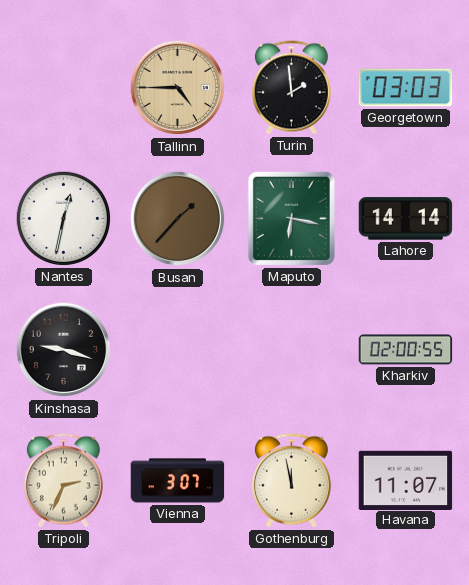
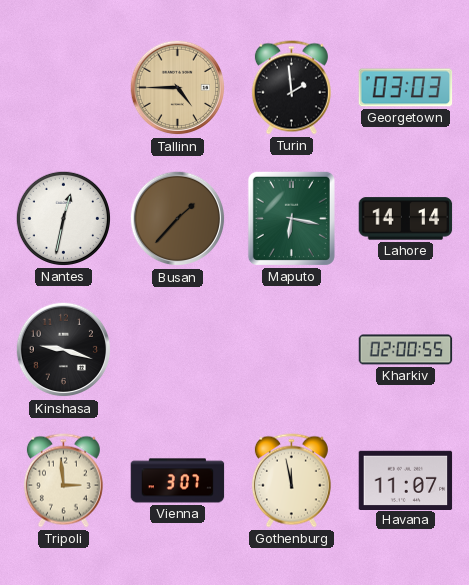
Tripoli: 2:34 -> 2:59 (63, 481)
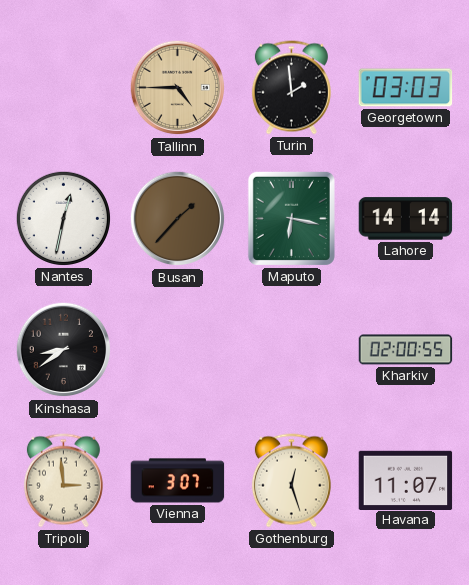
Kinshasa: 9:18 -> 8:39 (64, 350)
Gothenburg: 11:58 -> 12:27 (291, 481)
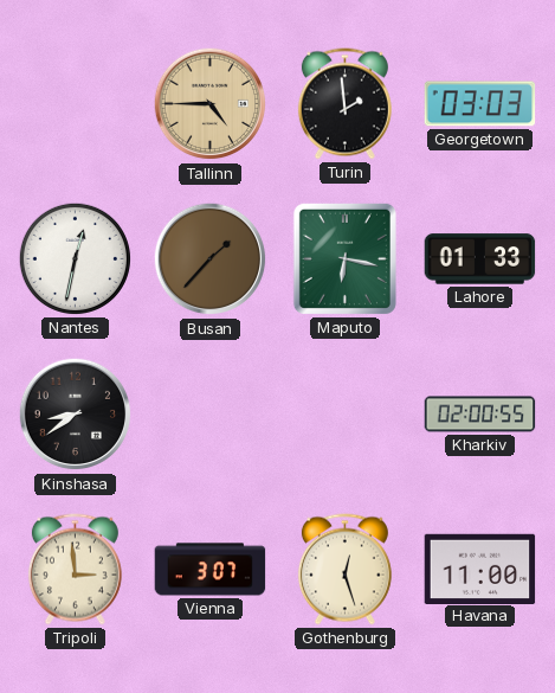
Lahore: 14:14 -> 01:33 (480, 259)
Havana: 11:07 -> 11:00 (480, 569)
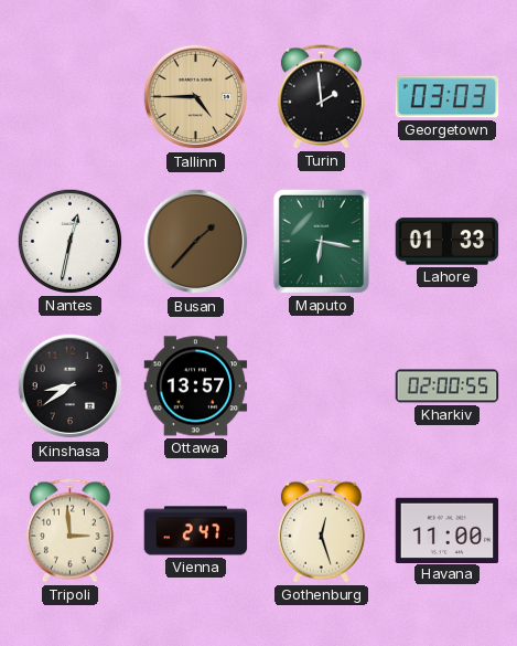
Ottawa: none -> 13:57 (196, 386)
Vienna: 3:07 -> 2:47 (196, 531)
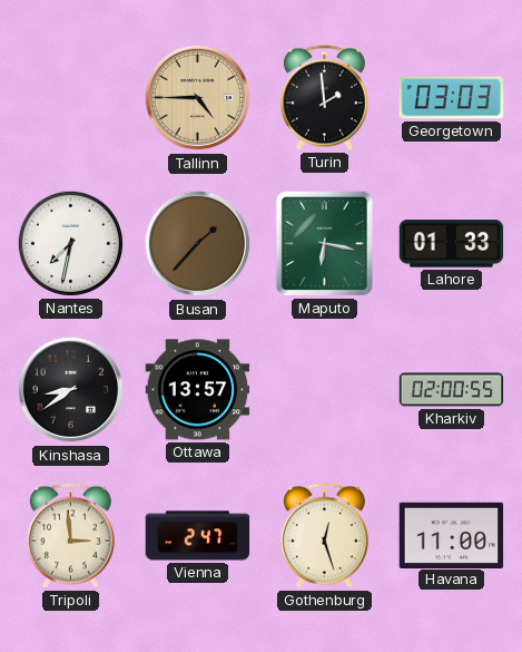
Nantes: 12:32 -> 7:32 (70, 243)
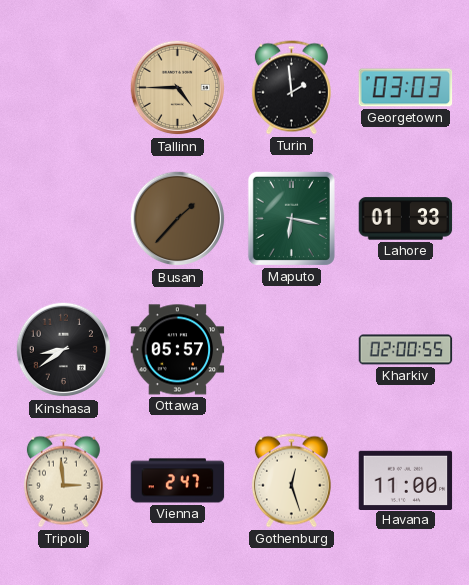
Nantes: 7:32 -> none (70, 243)
Ottawa: 13:57 -> 05:57 (178, 350)
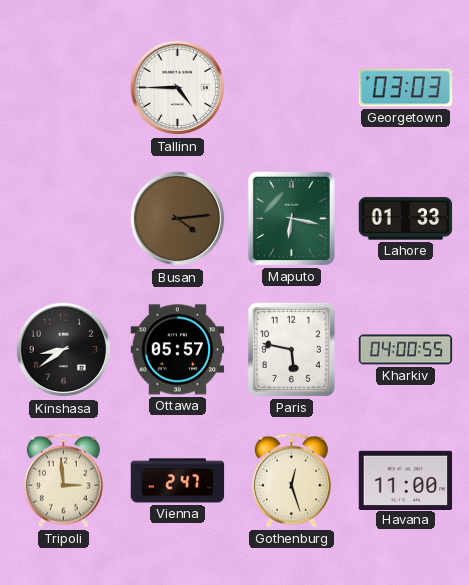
Tallinn dial: champagne -> white (178, 88)
Turin: 1:59 -> none (291, 88)
Busan: 1:37 -> 4:14 (178, 219)
Paris: none -> 5:47 (291, 349)
Kharkiv: 02:00 -> 04:00 (406, 350)
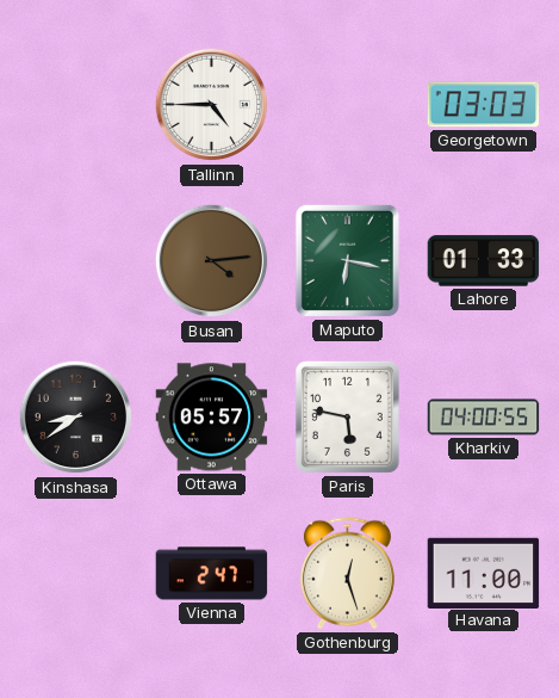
Tripoli: 2:59 -> none (63, 481)
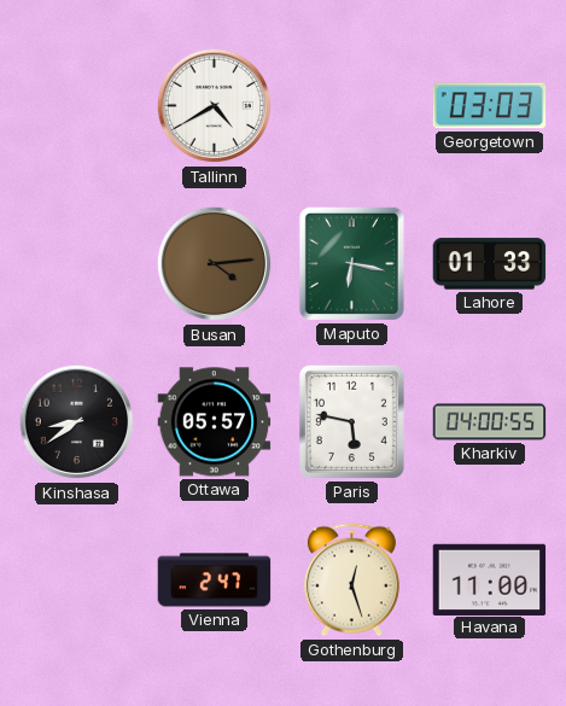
Tallinn: 4:45 -> 4:40 (215, 106)
